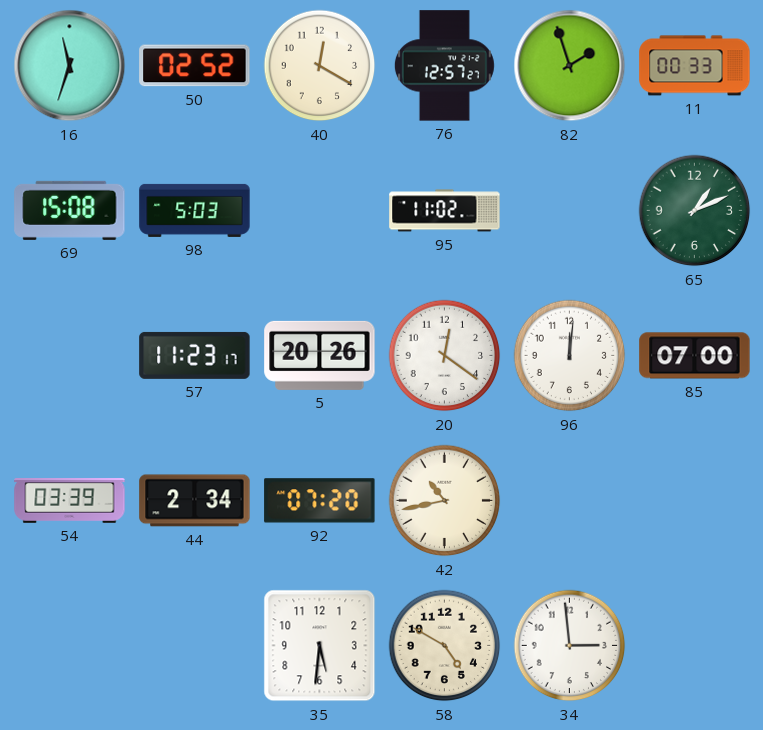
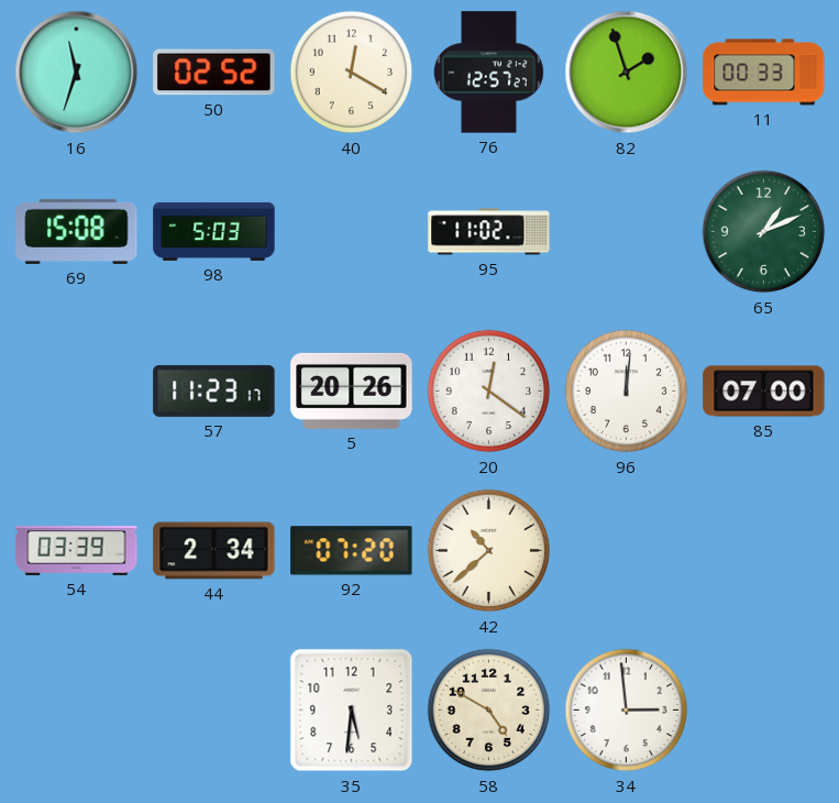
42: 10:43 -> 10:38 (489, 551)
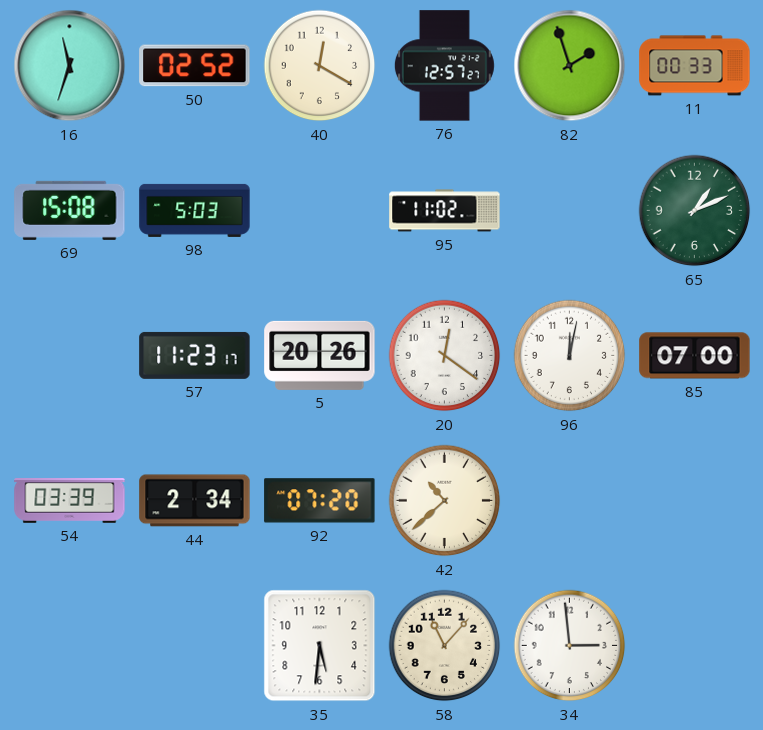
96: 12:01 -> 12:02 (570, 356)
58: 4:50 -> 11:07 (445, 646)
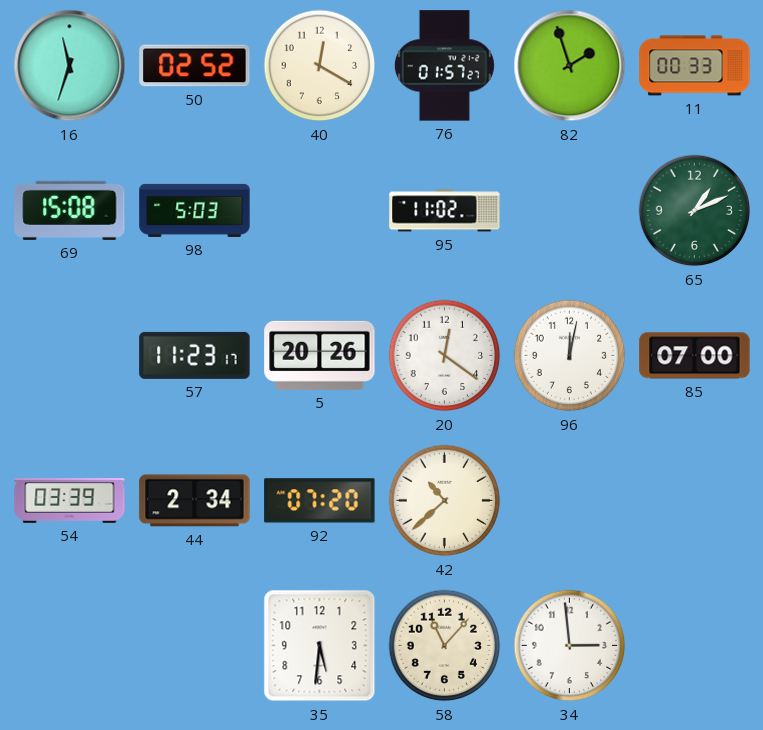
76: 12:57 -> 01:57 (444, 66)
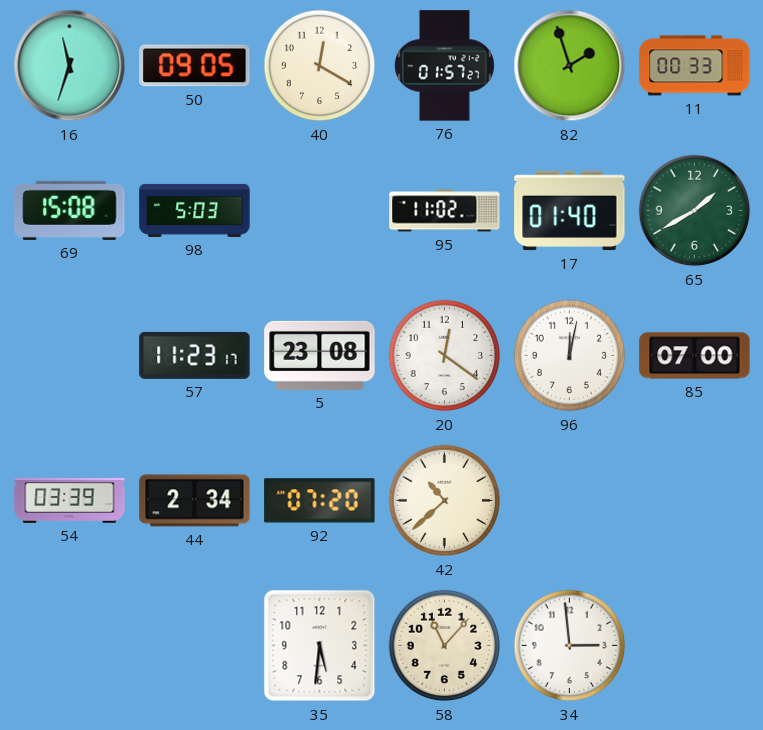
50: 02:52 -> 09:05 (195, 66)
17: none -> 01:40 (570, 211)
65: 1:11 -> 1:40 (695, 211)
5: 20:26 -> 23:08 (320, 355)
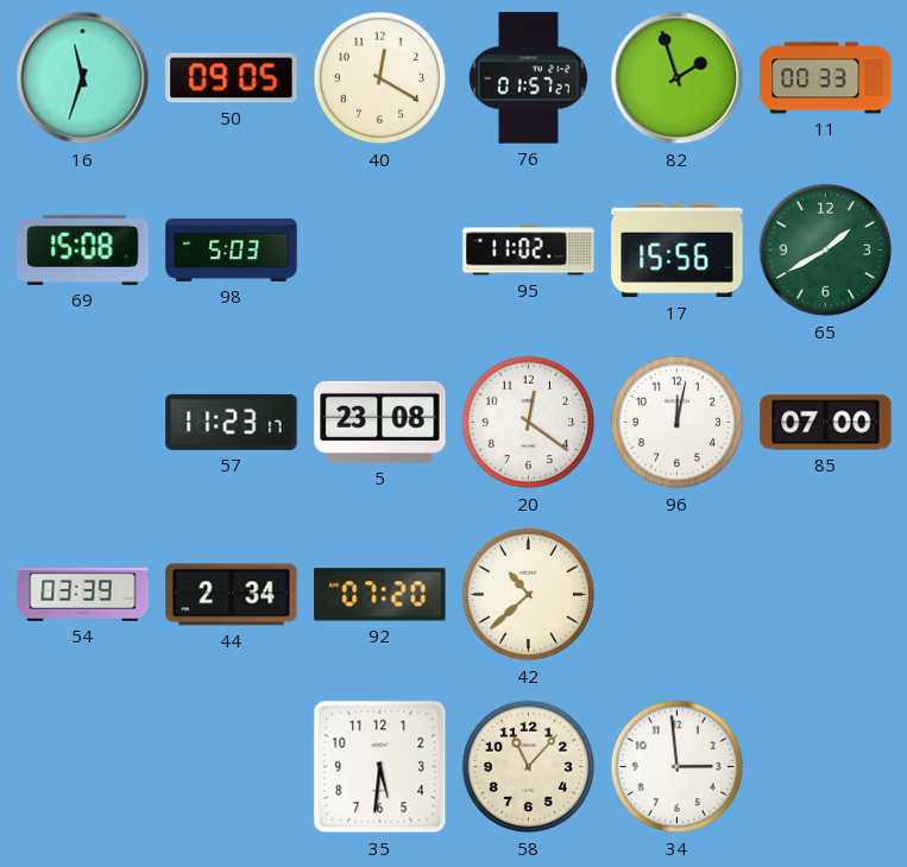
17: 01:40 -> 15:56 (678, 251)
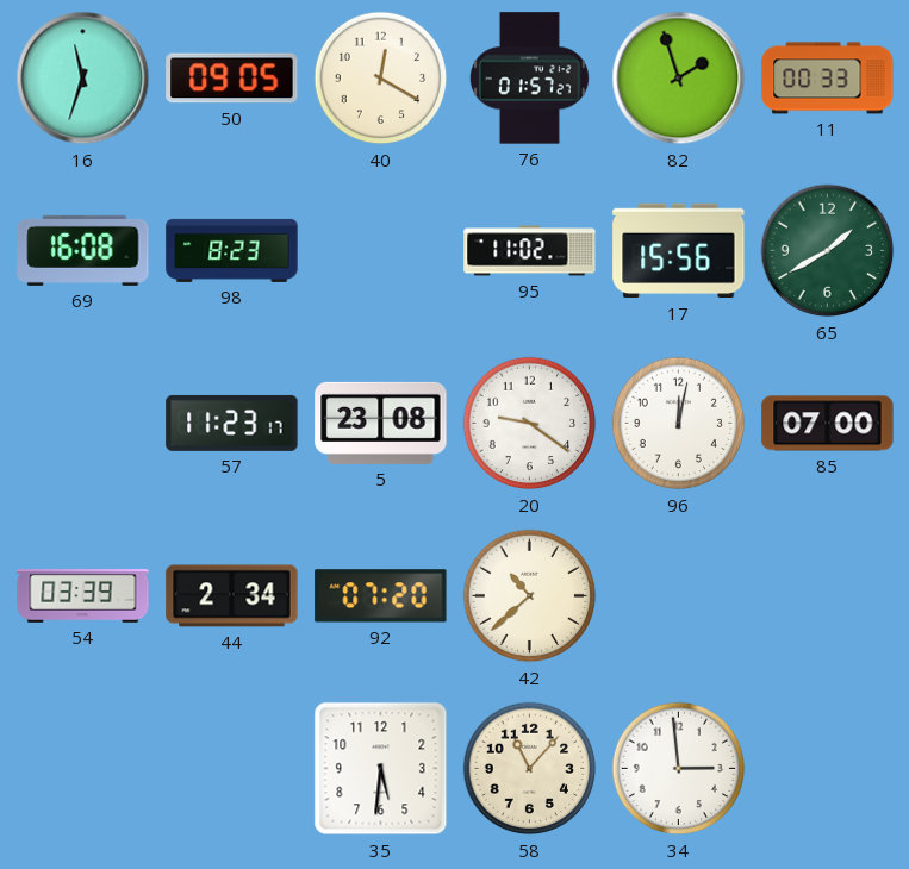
69: 15:08 -> 16:08 (83, 250)
98: 5:03 -> 8:23 (232, 250)
20: 12:21 -> 9:21 (530, 424)
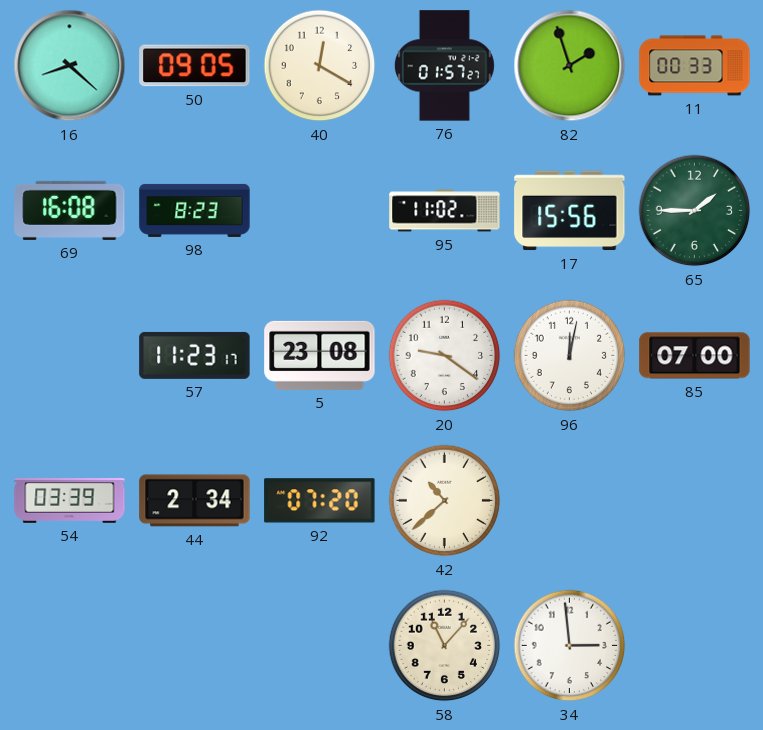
16: 11:33 -> 8:22 (70, 66)
65: 1:40 -> 1:45 (695, 211)
35: 5:31 -> none (381, 769)
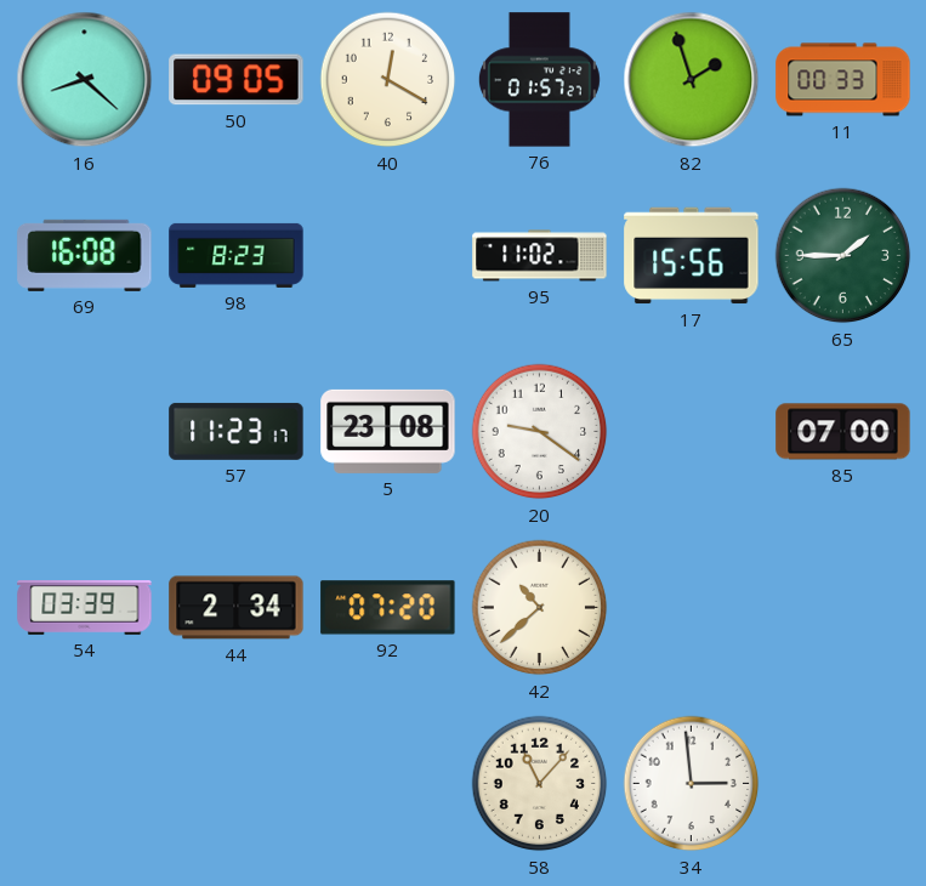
96: 12:02 -> none (570, 356)
